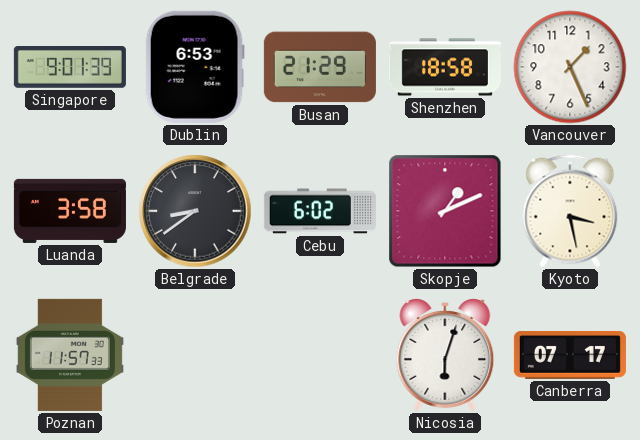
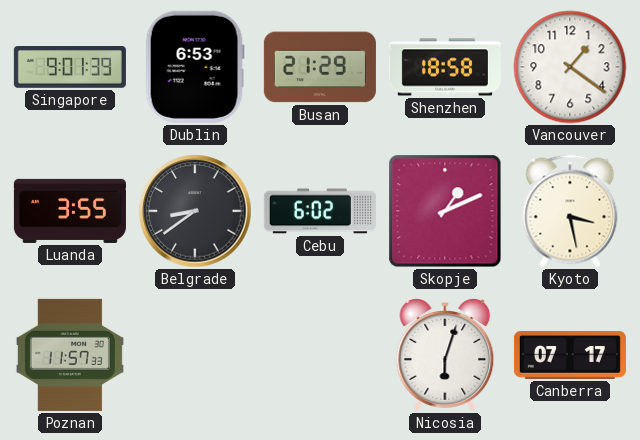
Vancouver: 1:26 -> 1:21 (570, 67)
Luanda: 3:58 -> 3:55 (70, 211)
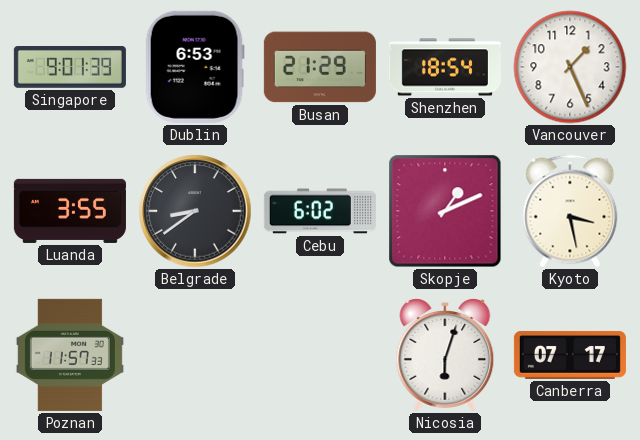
Shenzhen: 18:58 -> 18:54 (445, 67)
Vancouver: 1:21 -> 1:26 (570, 67)
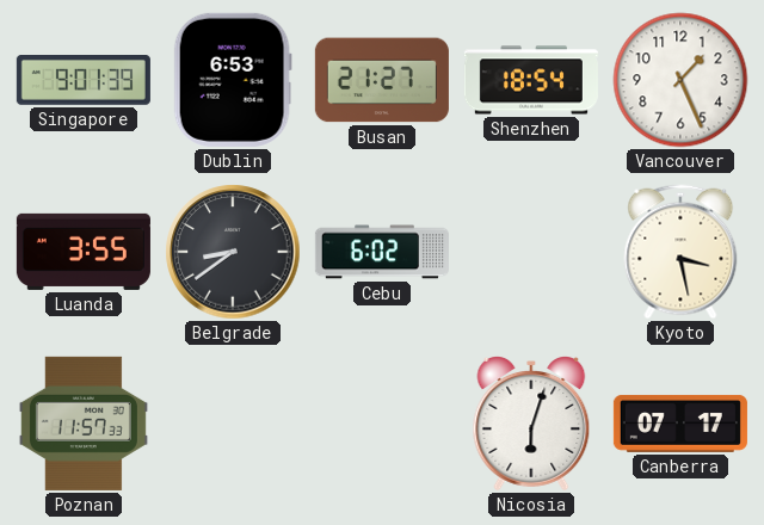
Busan: 21:29 -> 21:27 (382, 80)
Skopje: 1:11 -> none (445, 211)
